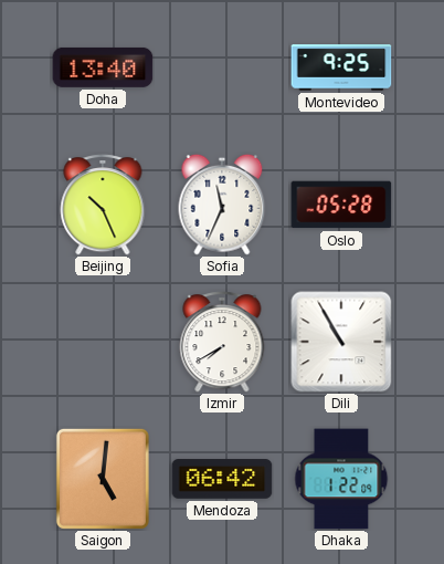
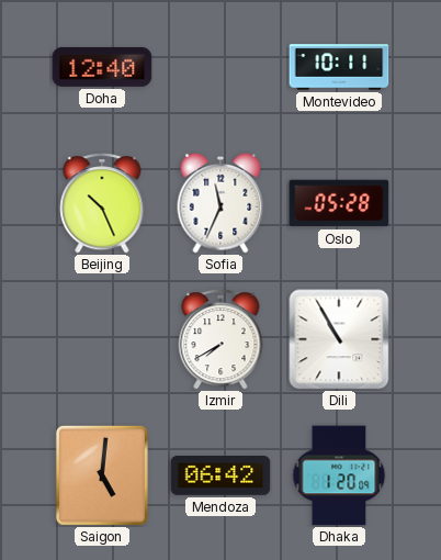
Doha: 13:40 -> 12:40 (102, 67)
Montevideo: 9:25 -> 10:11 (339, 67)
Dhaka: 1:22 -> 1:20 (339, 475)
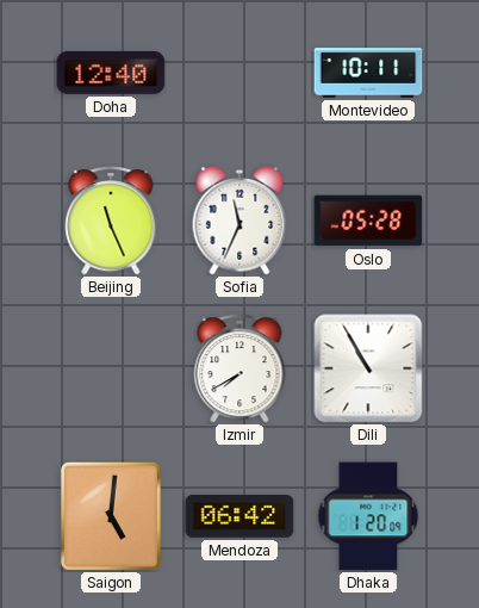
Beijing: 10:26 -> 11:26 (111, 222)
